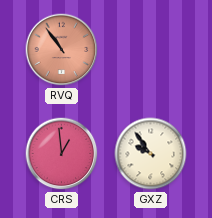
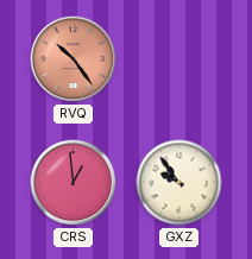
RVQ: 10:54 -> 10:24 (74, 59)
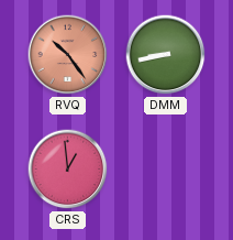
DMM: none -> 8:43 (166, 55)
GXZ: 9:54 -> none (179, 183)
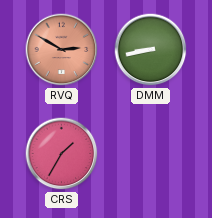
RVQ: 10:24 -> 2:50 (62, 50)
CRS: 12:59 -> 1:35 (62, 154)
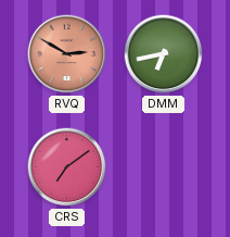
DMM: 8:43 -> 6:43 (164, 54)
CRS: 1:35 -> 7:09 (67, 167)
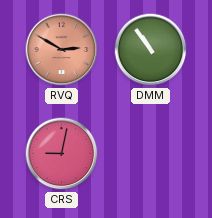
DMM: 6:43 -> 10:54 (151, 50)
CRS: 7:09 -> 9:02 (62, 154)
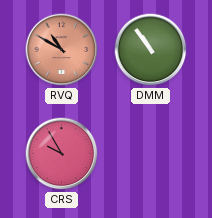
RVQ: 2:50 -> 10:50 (62, 50)
CRS: 9:02 -> 9:55 (62, 154)
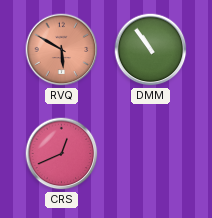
RVQ: 10:50 -> 5:50 (62, 50)
CRS: 9:55 -> 12:41 (62, 154)
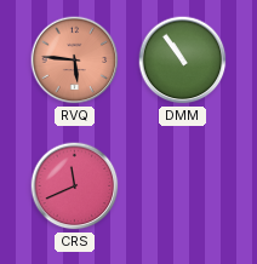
RVQ: 5:50 -> 5:46 (75, 61)
CRS: 12:41 -> 11:41 (75, 186)
